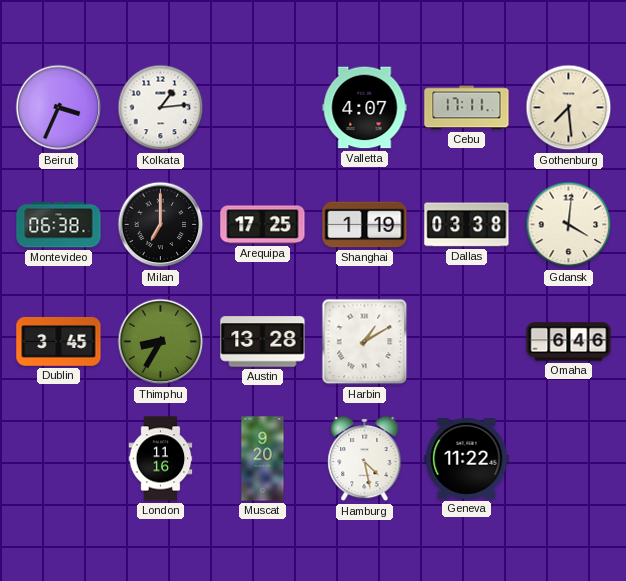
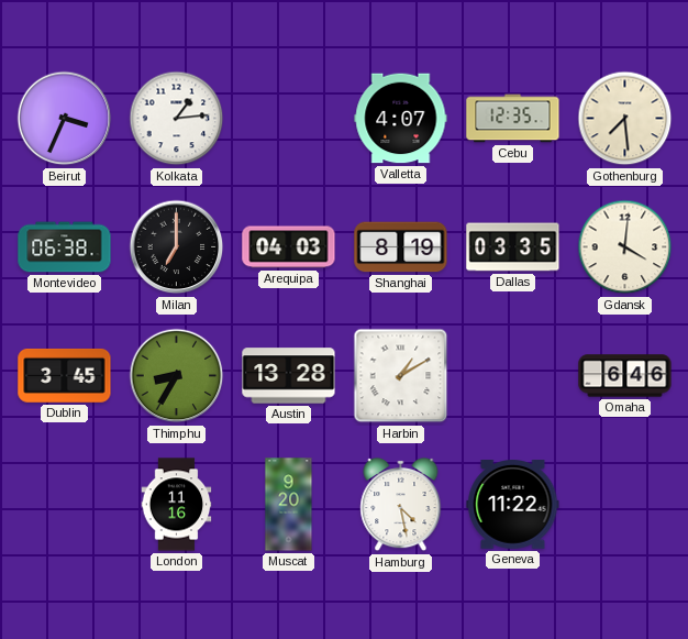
Cebu: 17:11 -> 12:35 (513, 119)
Arequipa: 17:25 -> 04:03 (289, 247)
Shanghai: 1:19 -> 8:19 (401, 247)
Dallas: 03:38 -> 03:35 (513, 247)
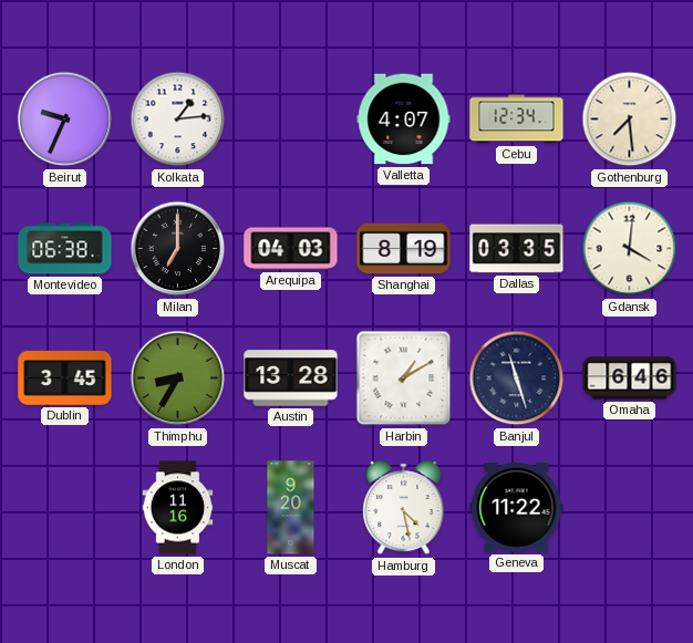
Beirut: 3:34 -> 9:34 (65, 120)
Cebu: 12:35 -> 12:34 (517, 120)
Banjul: none -> 11:27 (517, 378)
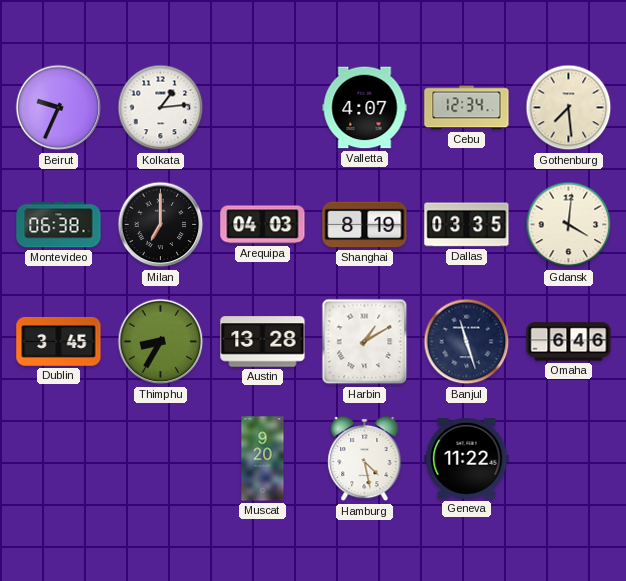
London: 11:16 -> none (178, 508)
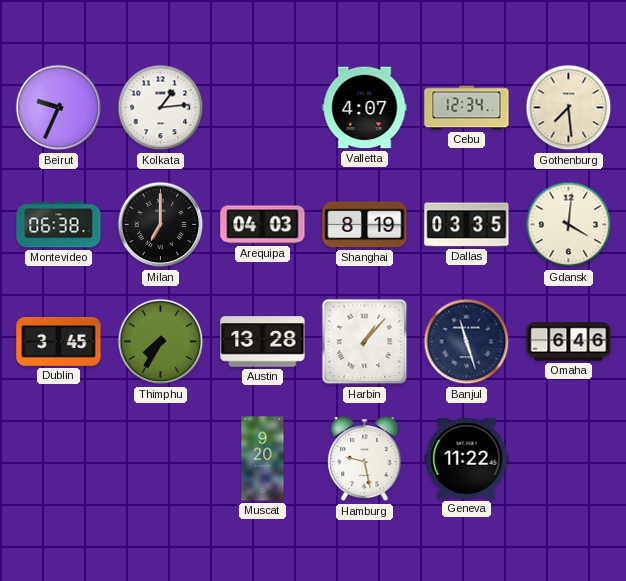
Thimphu: 8:35 -> 7:35 (161, 342)
Harbin: 1:10 -> 1:07 (365, 342)
Hamburg: 4:28 -> 9:28 (365, 459)
